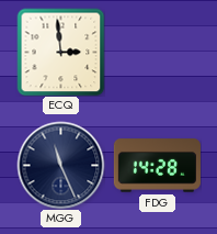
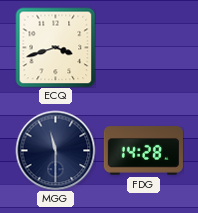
ECQ: 2:59 -> 3:42 (55, 47)
MGG: 11:26 -> 11:30 (55, 150)
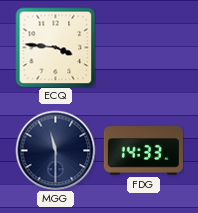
ECQ: 3:42 -> 3:46 (55, 47)
FDG: 14:28 -> 14:33 (143, 151)
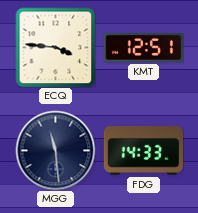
KMT: none -> 12:51 (143, 48)
MGG: 11:30 -> 11:29 (55, 150)
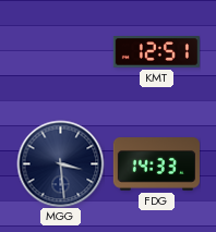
ECQ: 3:46 -> none (55, 47)
MGG: 11:29 -> 3:29 (60, 163)
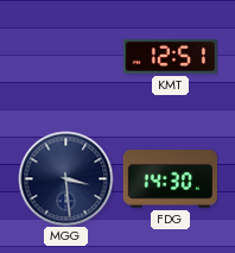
FDG: 14:33 -> 14:30 (170, 179)
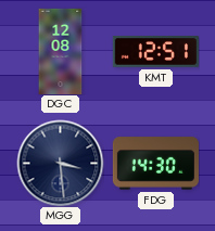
DGC: none -> 12:08 (61, 51)
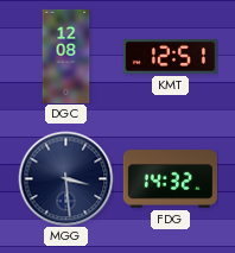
FDG: 14:30 -> 14:32 (170, 179)
